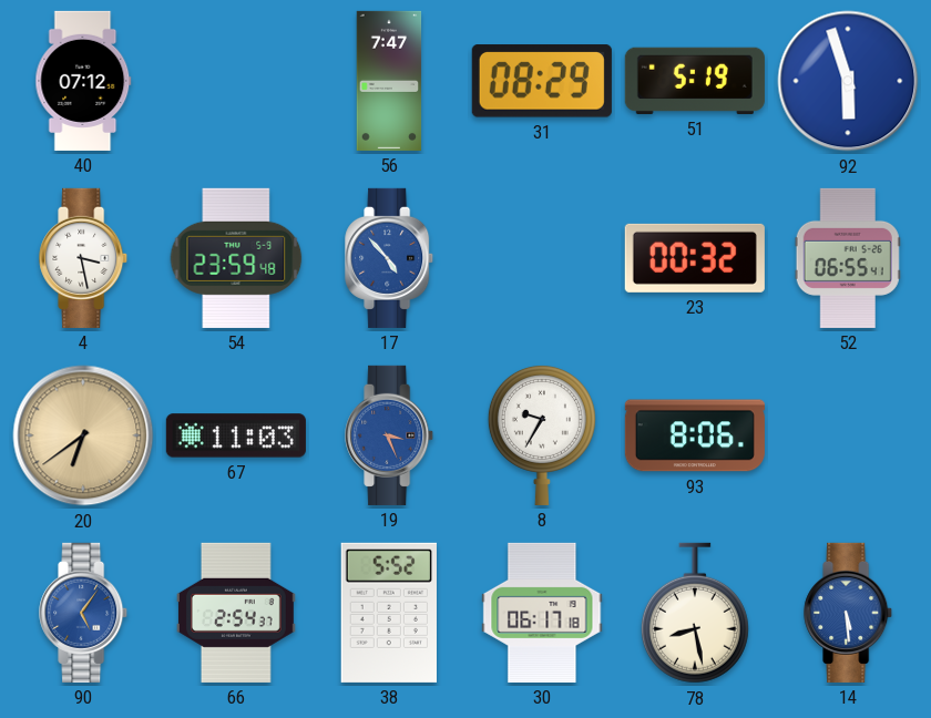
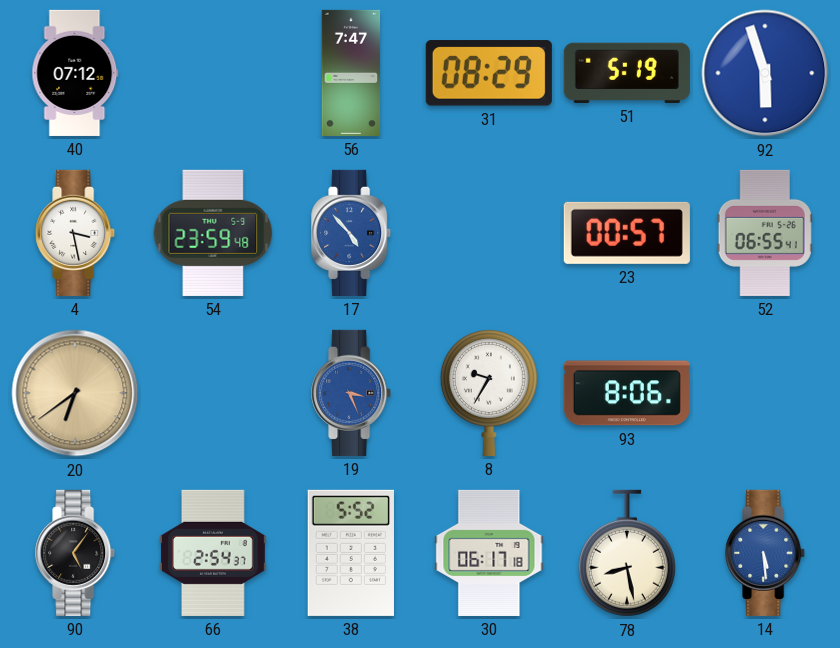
23: 00:32 -> 00:57 (627, 233)
67: 11:03 -> none (236, 435)
90 dial: blue -> black (76, 553)
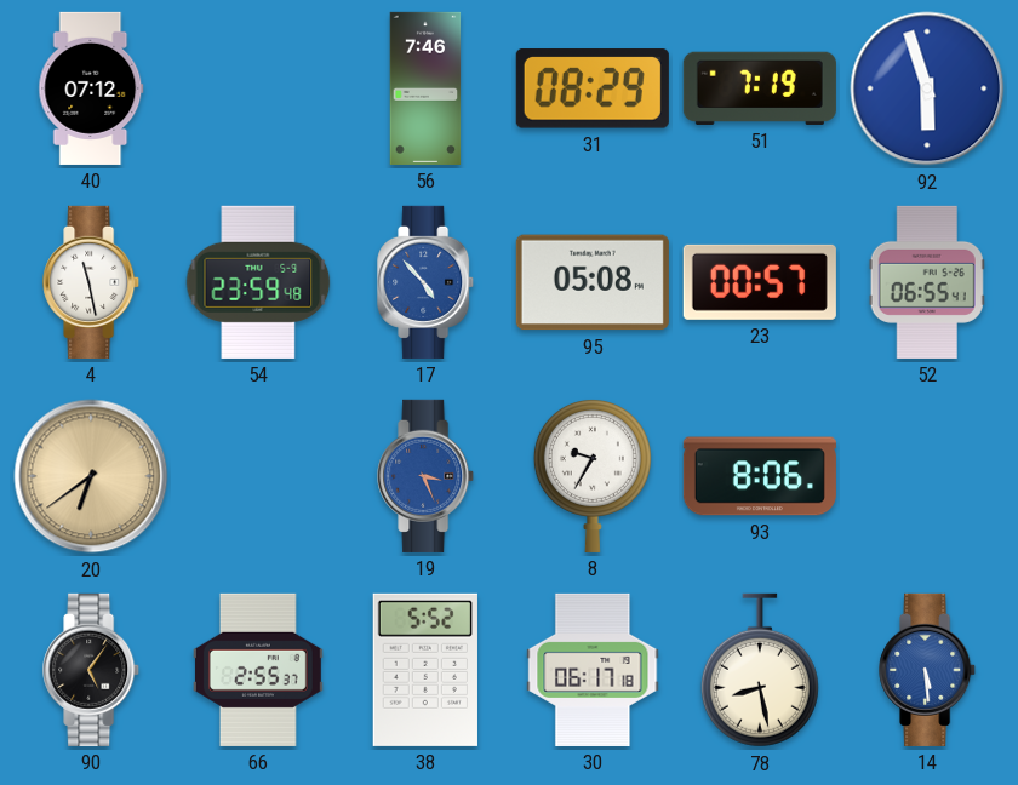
56: 7:47 -> 7:46 (425, 88)
51: 5:19 -> 7:19 (760, 88)
4: 3:28 -> 11:28 (92, 282)
95: none -> 05:08 (593, 282)
66: 2:54 -> 2:55 (258, 670)
